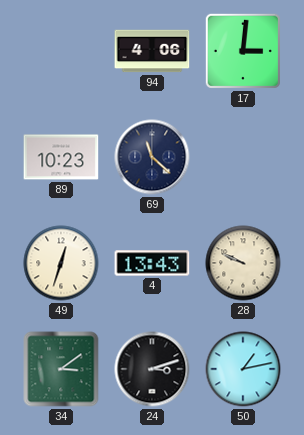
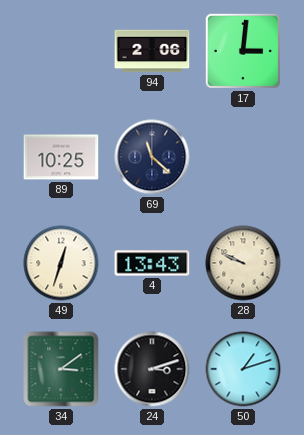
94: 4:06 -> 2:06 (152, 51)
89: 10:23 -> 10:25 (61, 157)
50: 1:13 -> 1:12 (243, 369)
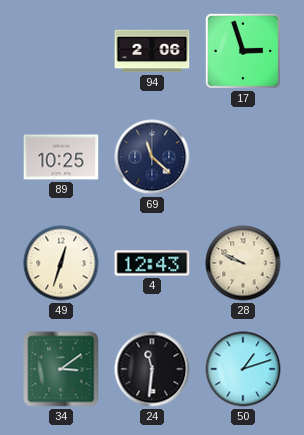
17: 3:01 -> 2:57 (243, 51)
4: 13:43 -> 12:43 (152, 263)
24: 3:12 -> 11:31 (152, 369)
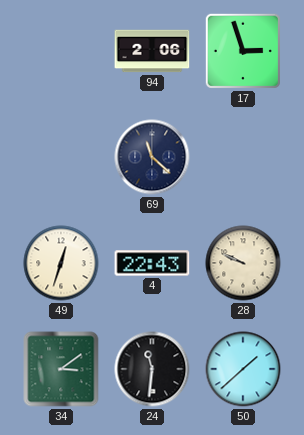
89: 10:25 -> none (61, 157)
4: 12:43 -> 22:43 (152, 263)
50: 1:12 -> 1:38 (243, 369)
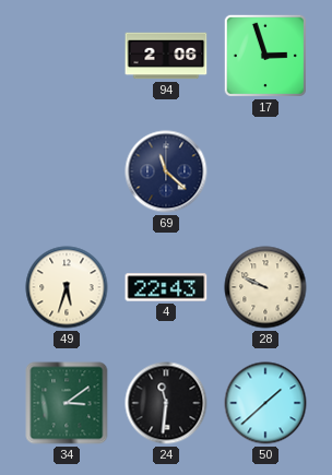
49: 12:33 -> 5:33 (67, 287)
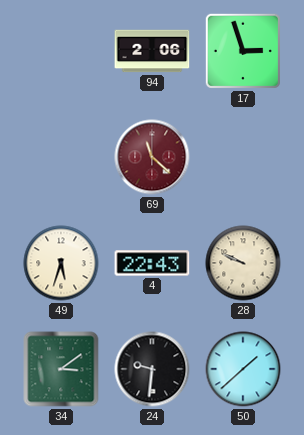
69 dial: navy -> burgundy (152, 157)
24: 11:31 -> 9:31 (152, 369)
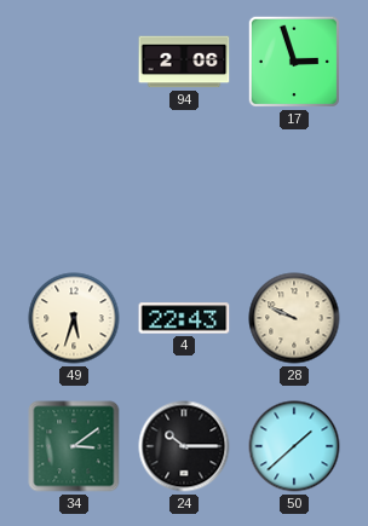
69: 11:22 -> none (152, 157)
24: 9:31 -> 10:15 (184, 446)
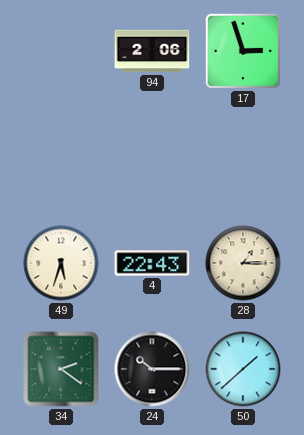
28: 9:49 -> 1:15 (243, 263)
34: 3:09 -> 2:21 (61, 369)
